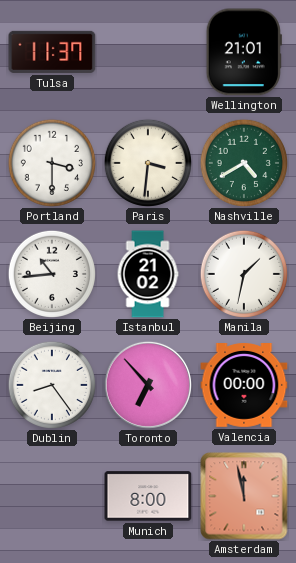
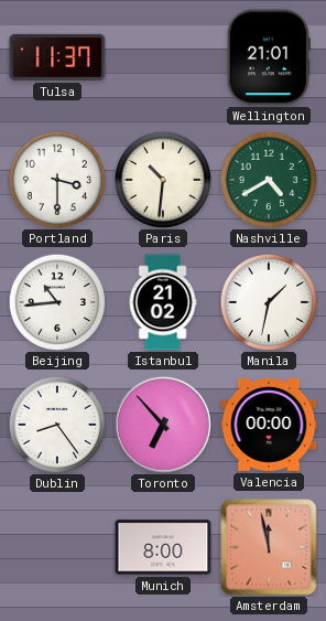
Paris: 3:31 -> 10:31 (163, 180)
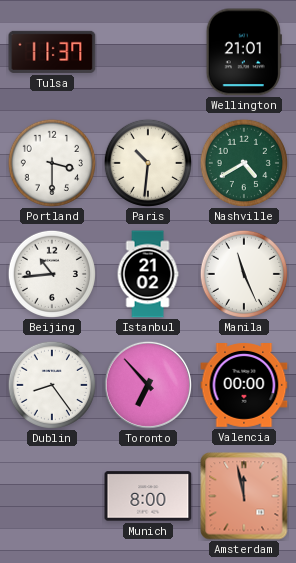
Manila: 1:32 -> 11:26 (244, 274)
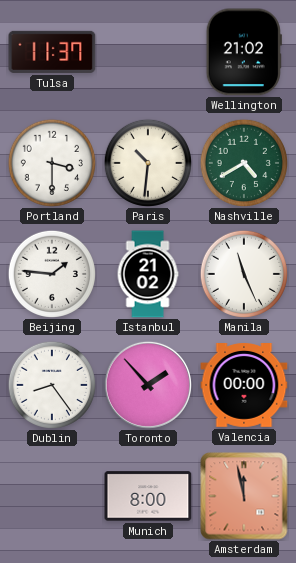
Wellington: 21:01 -> 21:02 (244, 52)
Beijing: 10:44 -> 1:46 (52, 274)
Toronto: 6:53 -> 1:53 (148, 385)
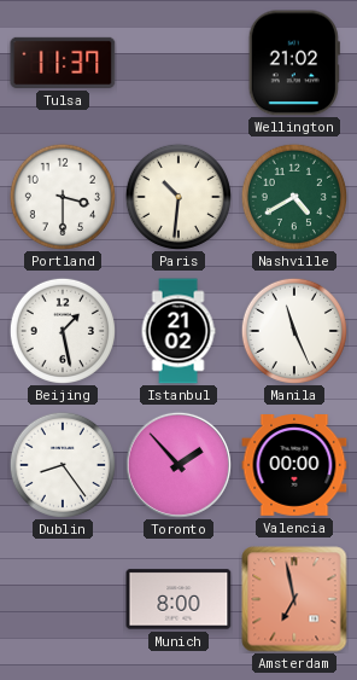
Beijing: 1:46 -> 1:28 (63, 331)
Amsterdam: 11:58 -> 6:58 (294, 599)
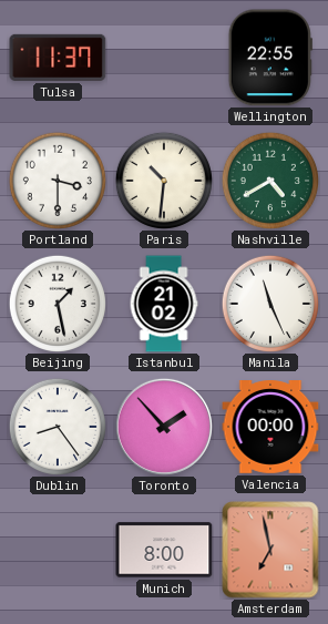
Wellington: 21:02 -> 22:55 (270, 58)
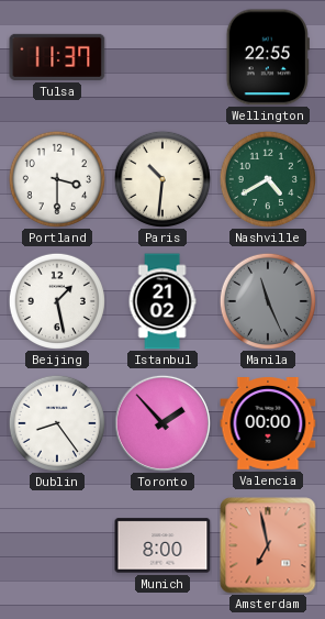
Manila dial: white -> grey (268, 301)
